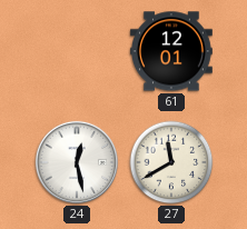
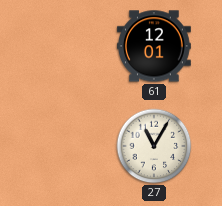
24: 12:28 -> none (77, 162)
27: 11:40 -> 11:05 (154, 146)
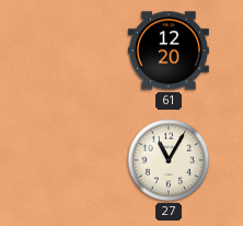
61: 12:01 -> 12:20 (169, 50)
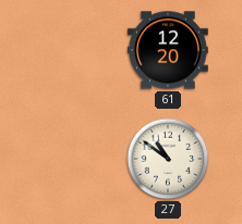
27: 11:05 -> 10:51 (168, 159)
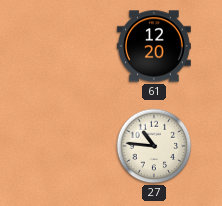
27: 10:51 -> 10:46 (154, 146)
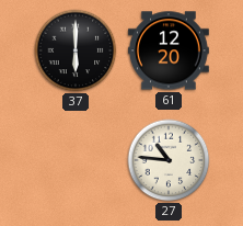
37: none -> 6:00 (76, 50)
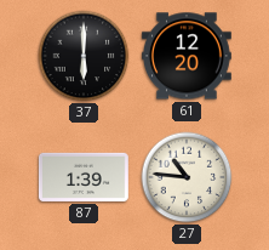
87: none -> 1:39 (84, 177)
